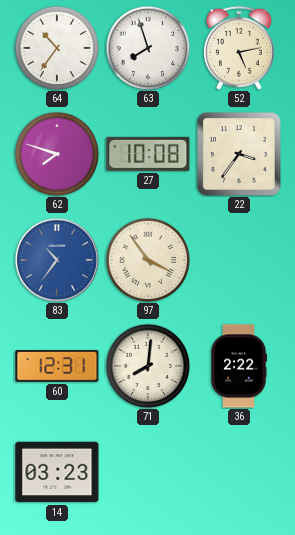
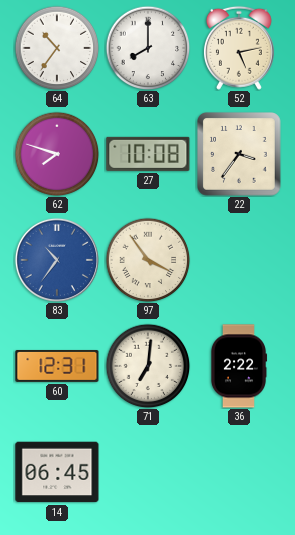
63: 7:57 -> 8:00 (148, 48)
71: 8:01 -> 7:01 (148, 366)
14: 03:23 -> 06:45 (57, 472)
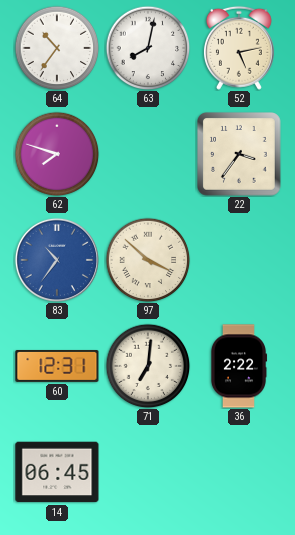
63: 8:00 -> 8:02 (148, 48)
27: 10:08 -> none (148, 154)
97: 3:54 -> 3:52 (148, 260)
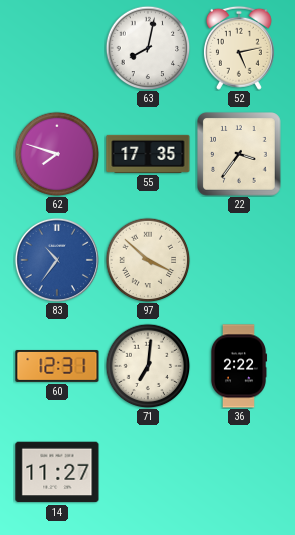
64: 10:36 -> none (57, 48)
55: none -> 17:35 (148, 154)
14: 06:45 -> 11:27 (57, 472)
